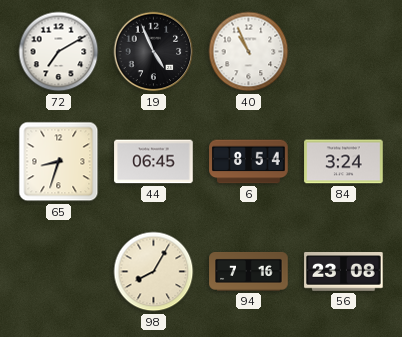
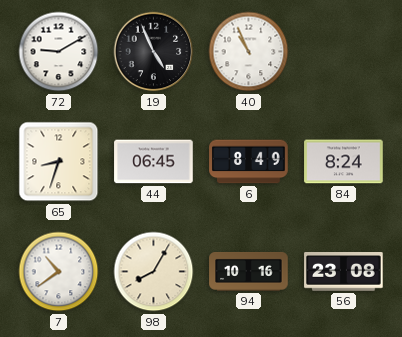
72: 7:10 -> 9:10 (59, 52)
6: 8:54 -> 8:49 (249, 162)
84: 3:24 -> 8:24 (344, 162)
7: none -> 10:39 (59, 272)
94: 7:16 -> 10:16 (249, 271)
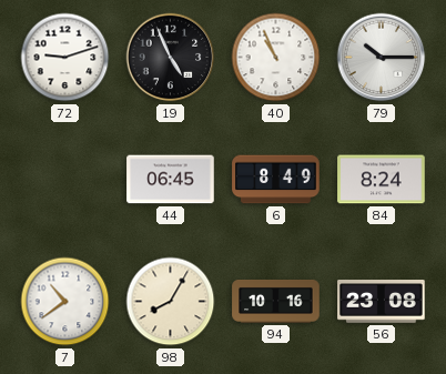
72: 9:10 -> 9:12 (65, 58)
79: none -> 10:15 (382, 58)
65: 8:33 -> none (59, 162)
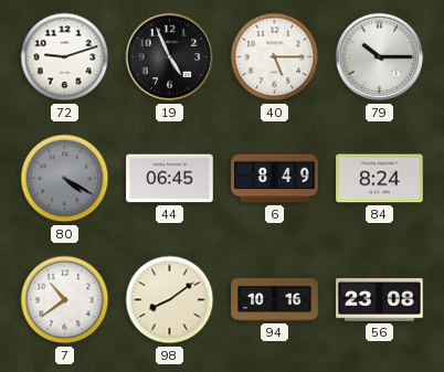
40: 10:56 -> 5:15 (275, 57)
80: none -> 4:20 (65, 179)
98: 8:05 -> 8:09 (170, 300)
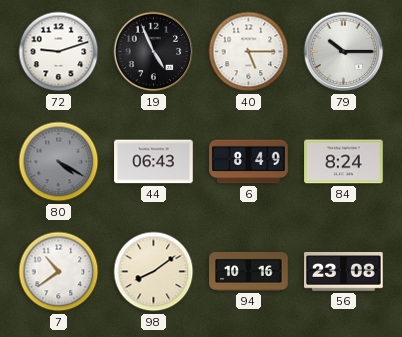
44: 06:45 -> 06:43 (154, 162)
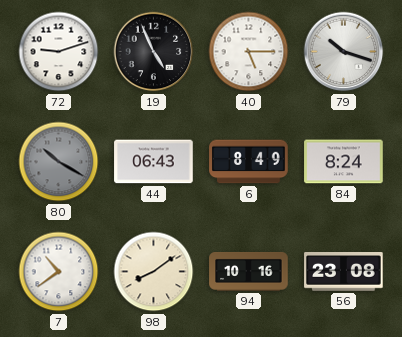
79: 10:15 -> 10:18 (344, 52)
80: 4:20 -> 10:20 (59, 162)
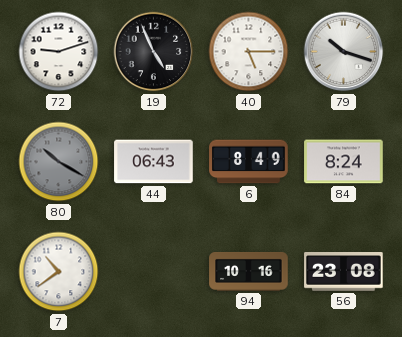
98: 8:09 -> none (154, 272)
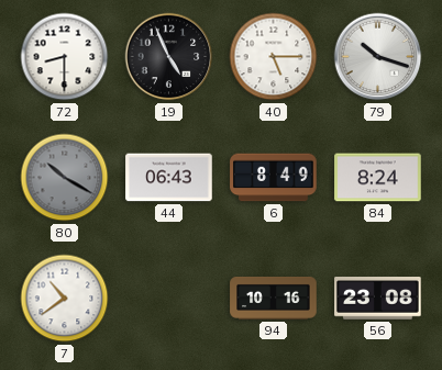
72: 9:12 -> 8:30 (65, 57)
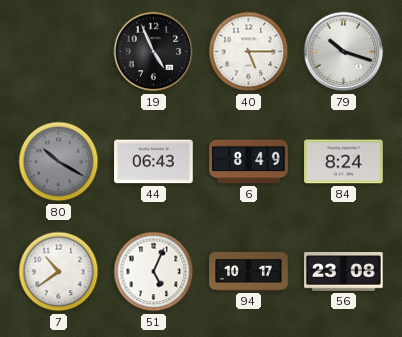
72: 8:30 -> none (65, 57)
51: none -> 5:04 (154, 272)
94: 10:16 -> 10:17 (249, 271)
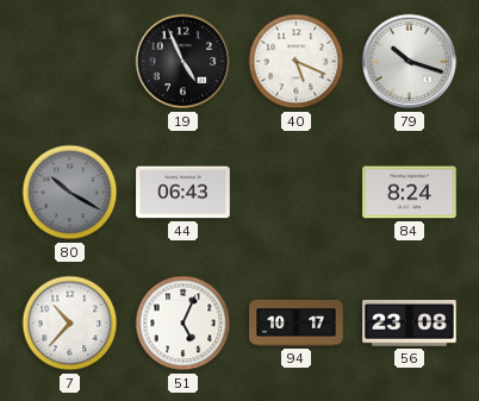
40: 5:15 -> 5:19 (297, 62)
6: 8:49 -> none (249, 162)
7: 10:39 -> 10:37 (70, 324)
